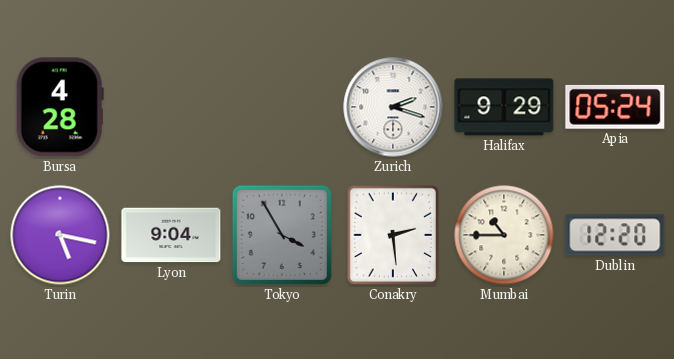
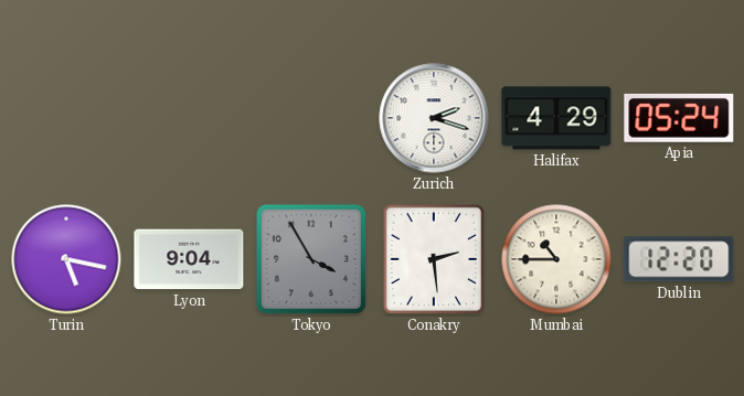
Bursa: 4:28 -> none (60, 107)
Halifax: 9:29 -> 4:29 (556, 118)
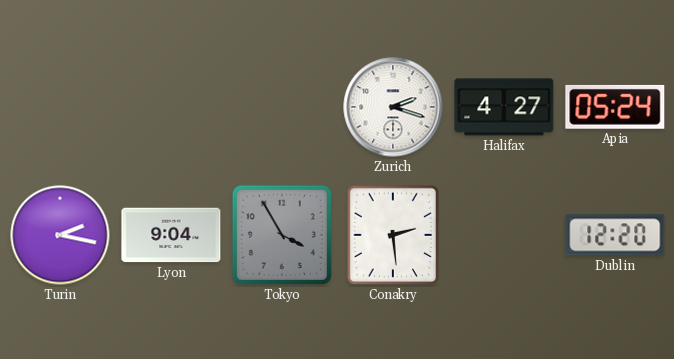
Halifax: 4:29 -> 4:27 (504, 107)
Turin: 5:17 -> 2:17 (60, 235)
Mumbai: 10:45 -> none (556, 259)
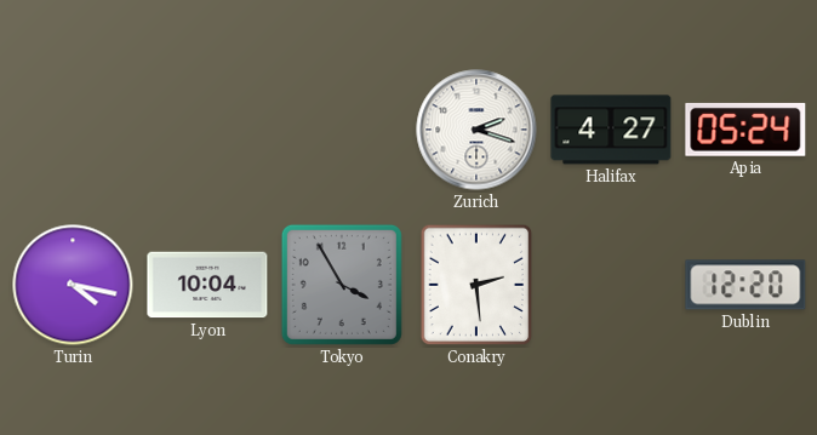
Turin: 2:17 -> 4:17 (73, 285)
Lyon: 9:04 -> 10:04 (207, 285)
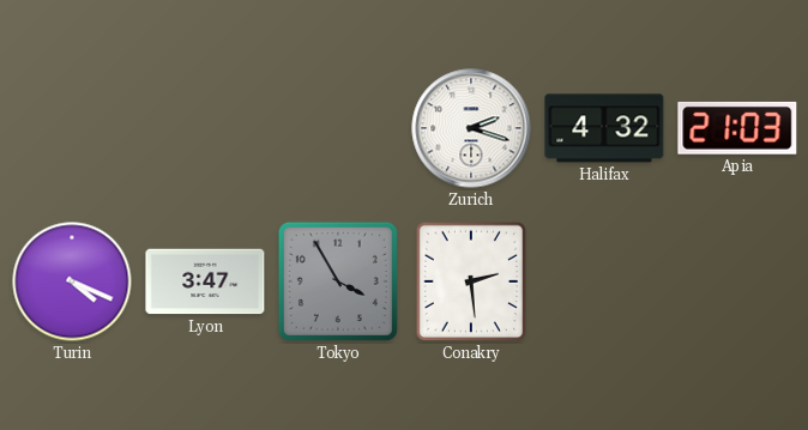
Halifax: 4:27 -> 4:32 (604, 128)
Apia: 05:24 -> 21:03 (737, 128)
Turin: 4:17 -> 4:19 (72, 281)
Lyon: 10:04 -> 3:47 (205, 281)
Dublin: 12:20 -> none (745, 285)
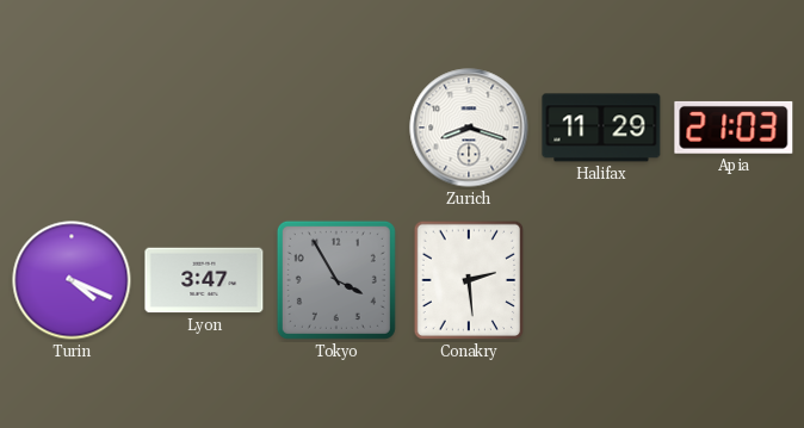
Zurich: 2:18 -> 8:18 (469, 128)
Halifax: 4:32 -> 11:29 (601, 128)
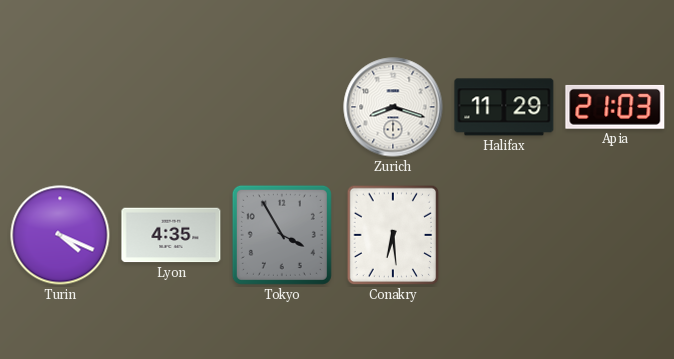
Lyon: 3:47 -> 4:35 (171, 235)
Conakry: 2:29 -> 6:29 (393, 235)
